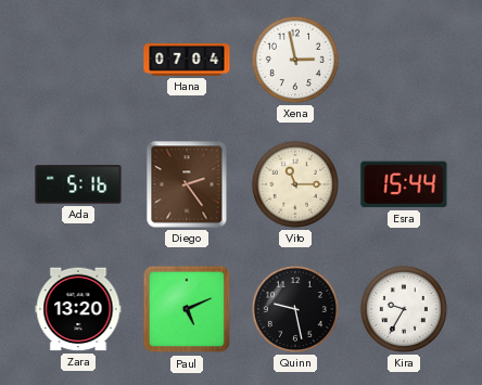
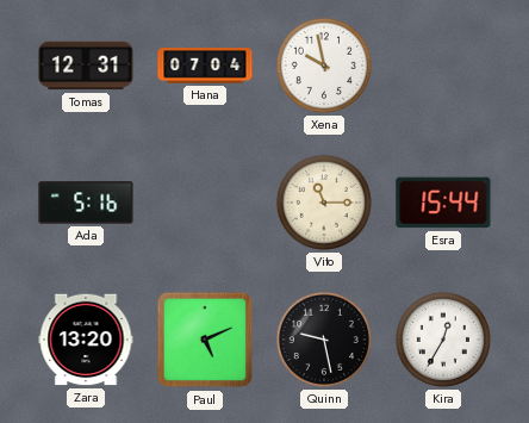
Tomas: none -> 12:31 (86, 66)
Xena: 2:58 -> 9:58 (324, 66)
Diego: 2:24 -> none (187, 184)
Kira: 9:35 -> 12:35 (443, 340)
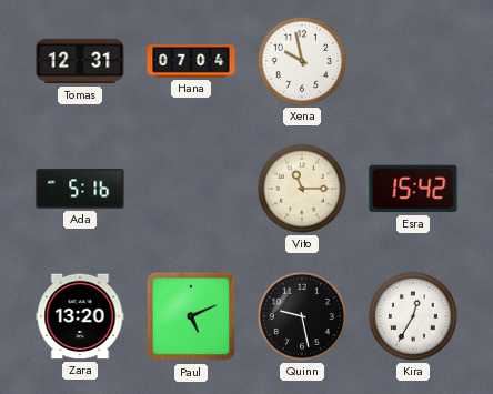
Esra: 15:44 -> 15:42 (413, 189)
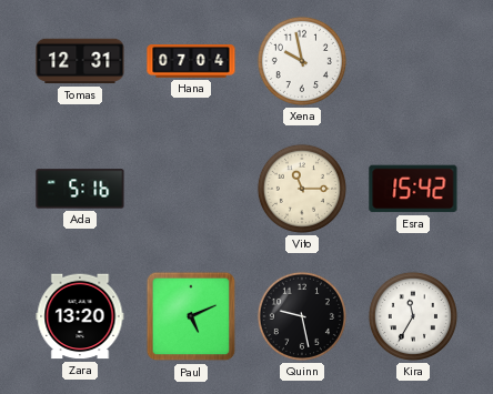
Kira: 12:35 -> 11:35 (413, 316)
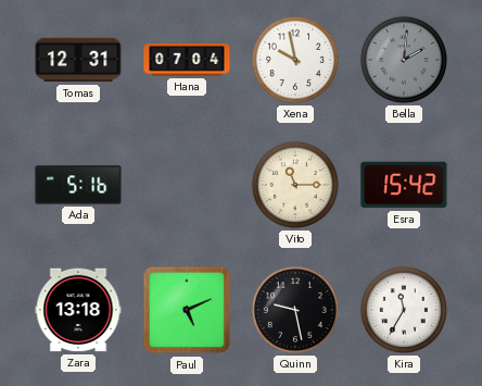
Bella: none -> 2:01 (404, 60)
Zara: 13:20 -> 13:18 (78, 310)
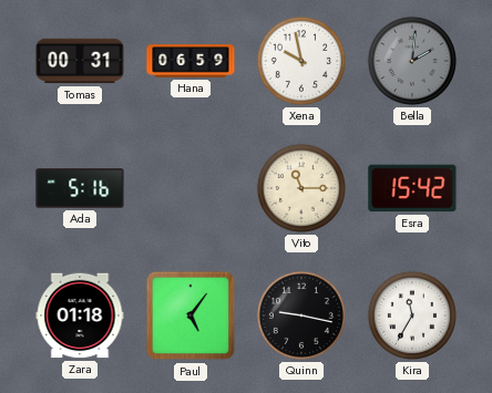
Tomas: 12:31 -> 00:31 (80, 61)
Hana: 07:04 -> 06:59 (191, 61)
Zara: 13:18 -> 01:18 (80, 316)
Paul: 5:11 -> 5:06 (191, 316)
Quinn: 9:28 -> 9:17 (301, 316)
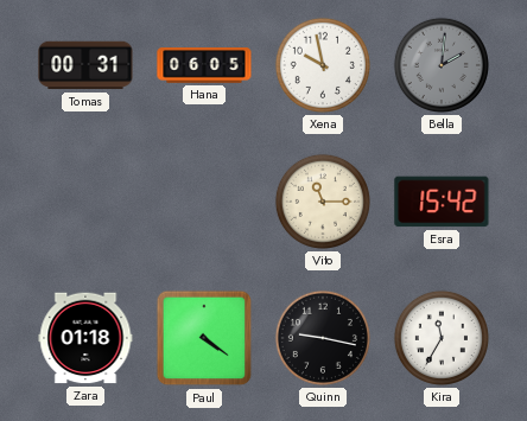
Hana: 06:59 -> 06:05 (204, 65)
Ada: 5:16 -> none (80, 188)
Paul: 5:06 -> 4:21 (204, 338)
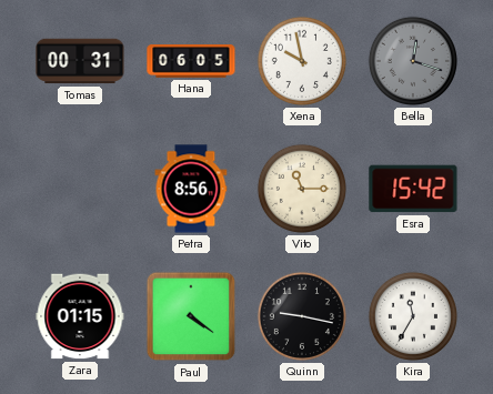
Bella: 2:01 -> 12:18 (413, 61)
Petra: none -> 8:56 (191, 189)
Zara: 01:18 -> 01:15 (80, 316)
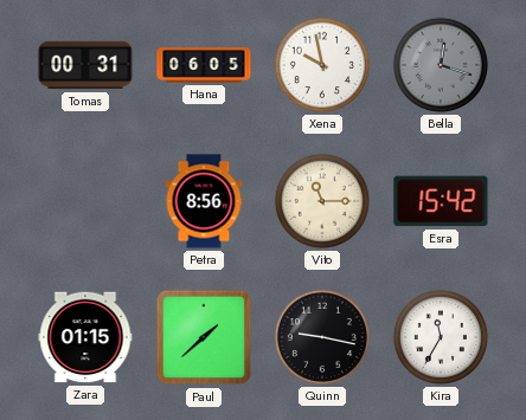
Paul: 4:21 -> 1:38 (204, 337)
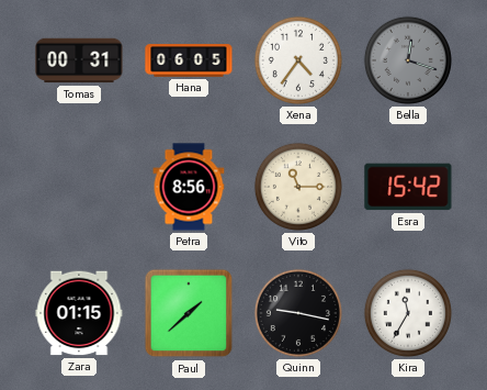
Xena: 9:58 -> 4:36 (298, 60)
